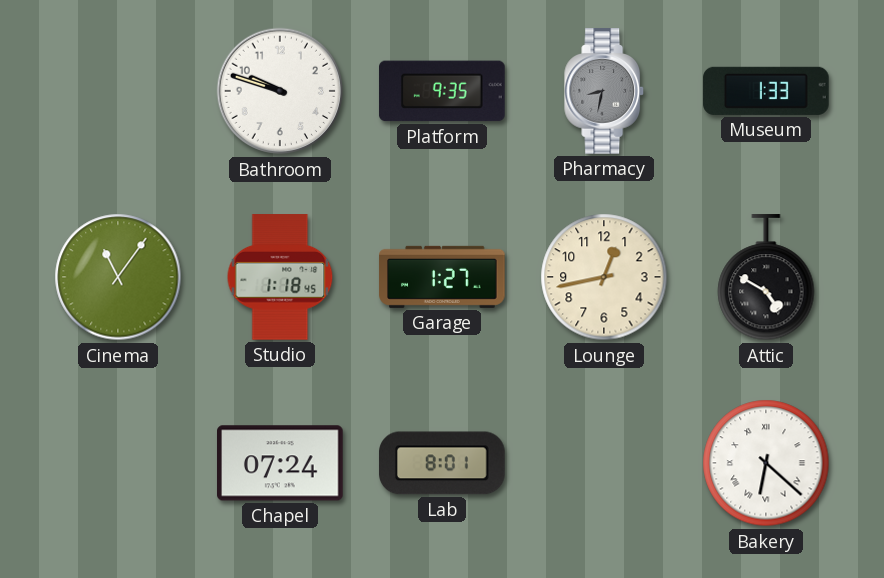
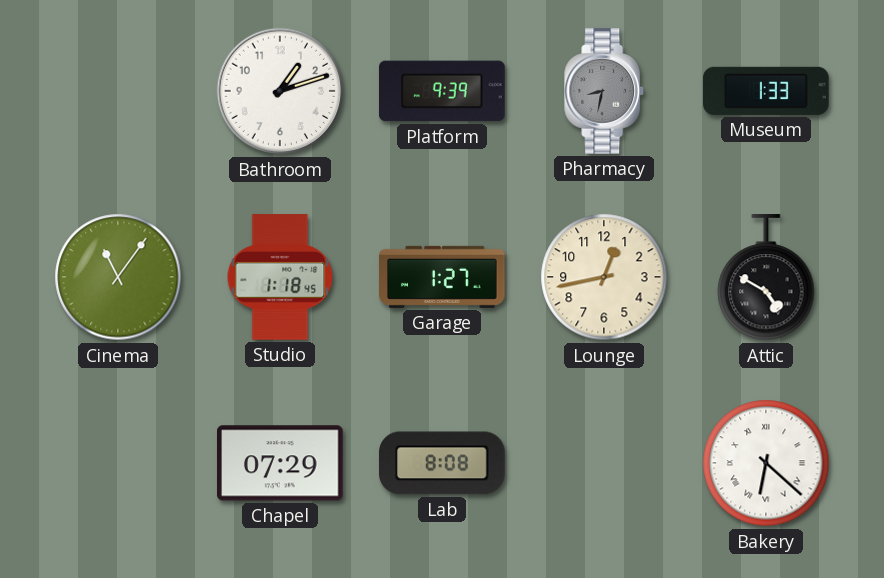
Bathroom: 9:48 -> 1:12 (280, 91)
Platform: 9:35 -> 9:39 (442, 91)
Chapel: 07:24 -> 07:29 (281, 463)
Lab: 8:01 -> 8:08 (443, 463)
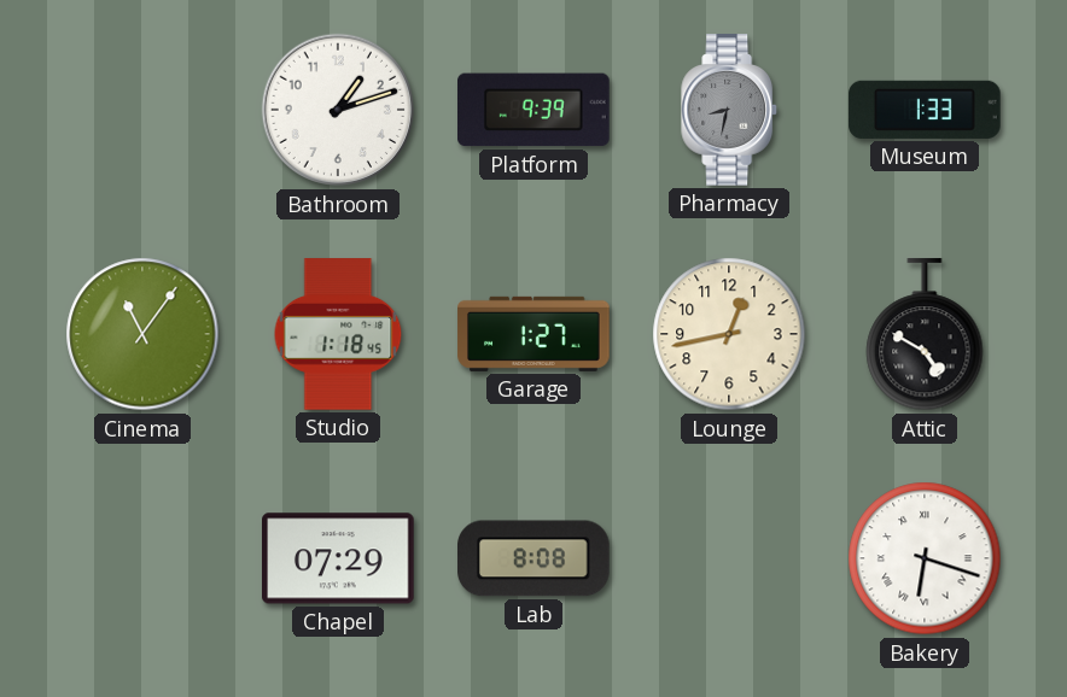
Bakery: 6:22 -> 6:18 (925, 558)
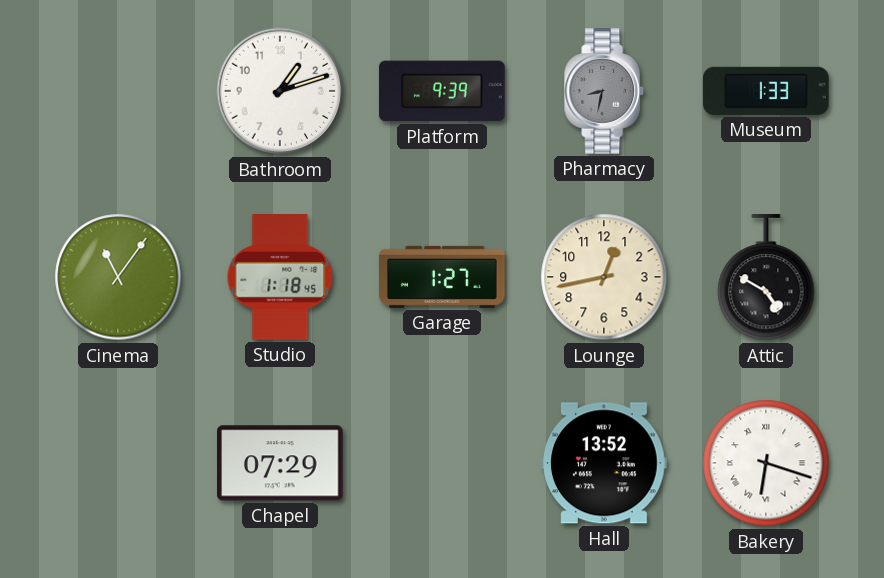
Lab: 8:08 -> none (535, 558)
Hall: none -> 13:52 (604, 463)
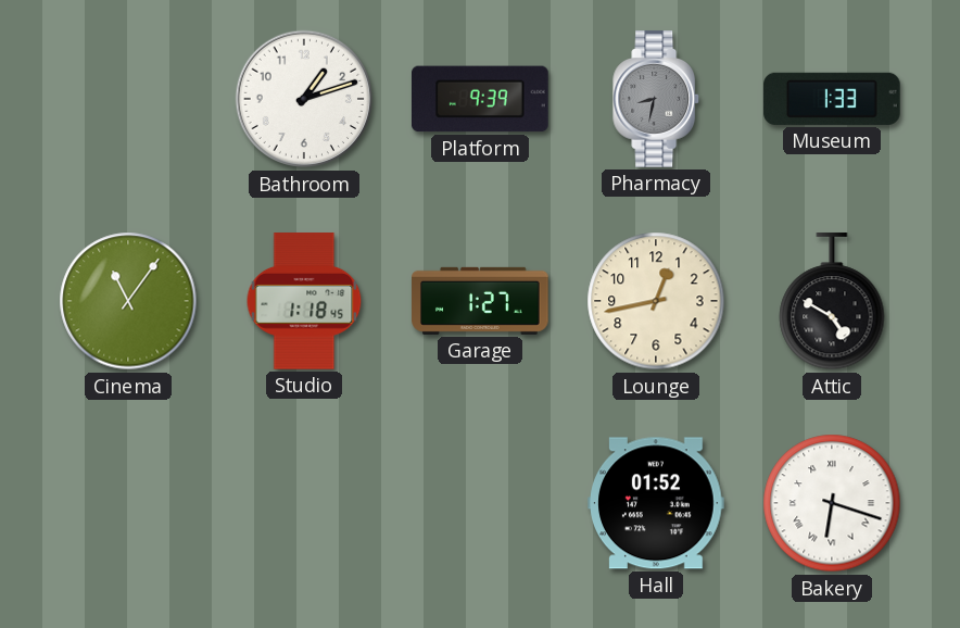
Chapel: 07:29 -> none (281, 463)
Hall: 13:52 -> 01:52 (656, 503)
